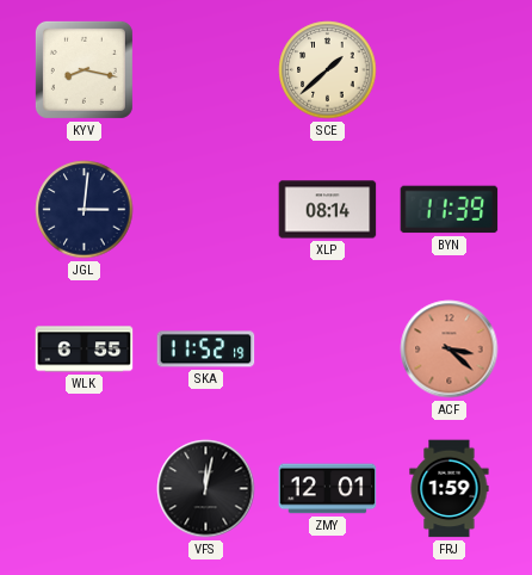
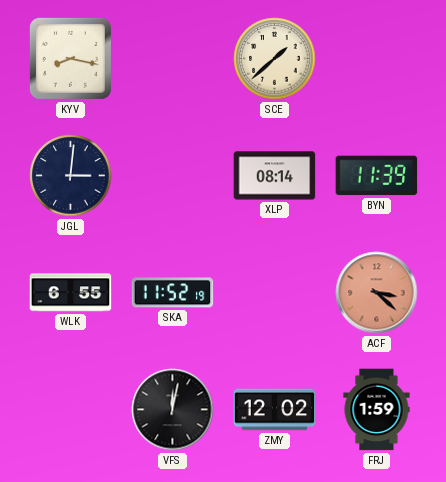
ZMY: 12:01 -> 12:02 (275, 410)
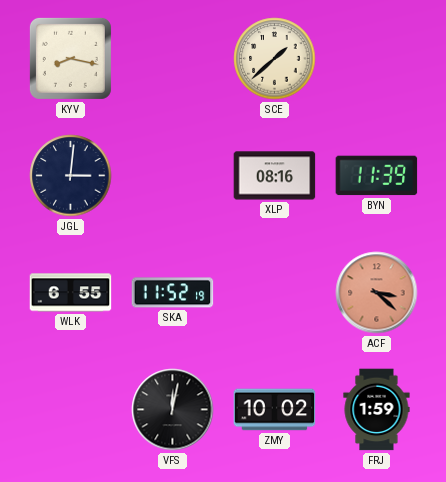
XLP: 08:14 -> 08:16 (275, 176)
ZMY: 12:02 -> 10:02 (275, 410)
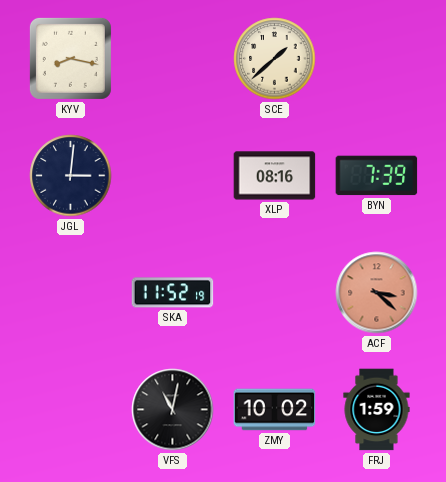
BYN: 11:39 -> 7:39 (377, 176)
WLK: 6:55 -> none (71, 293)
VFS: 12:02 -> 11:02 (173, 410)
